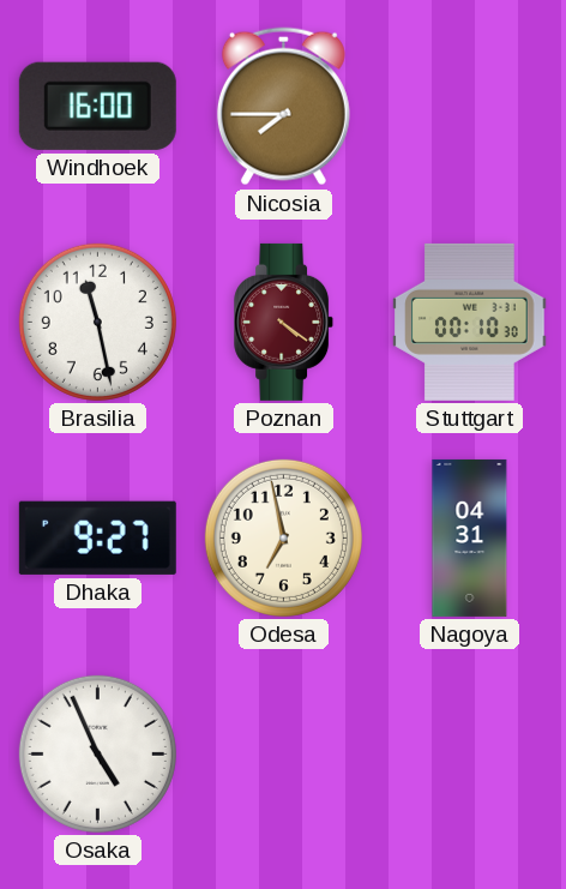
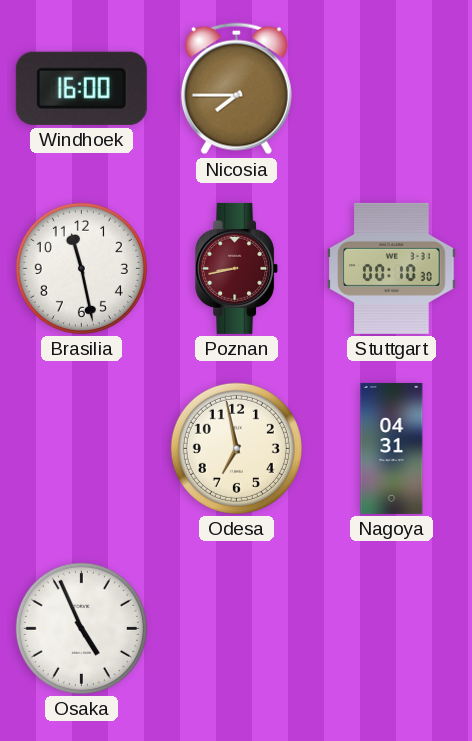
Poznan: 4:21 -> 8:43 (237, 268)
Dhaka: 9:27 -> none (97, 537)
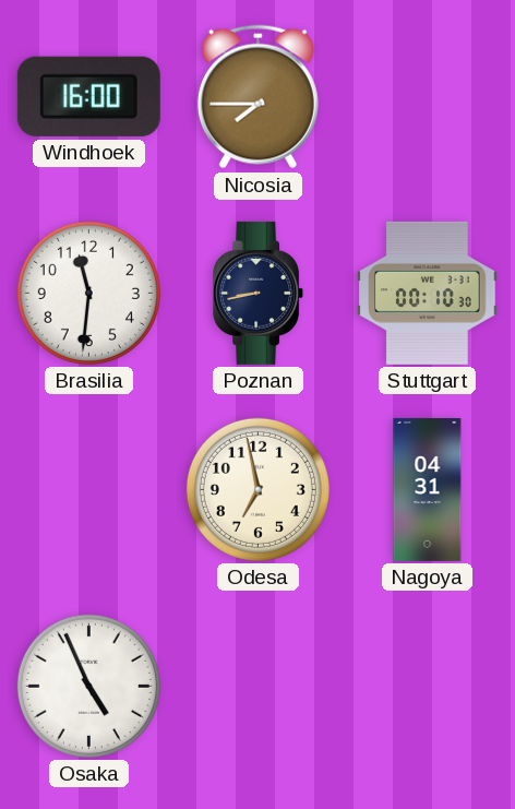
Brasilia: 11:28 -> 11:31 (88, 293)
Poznan dial: burgundy -> navy (259, 293)
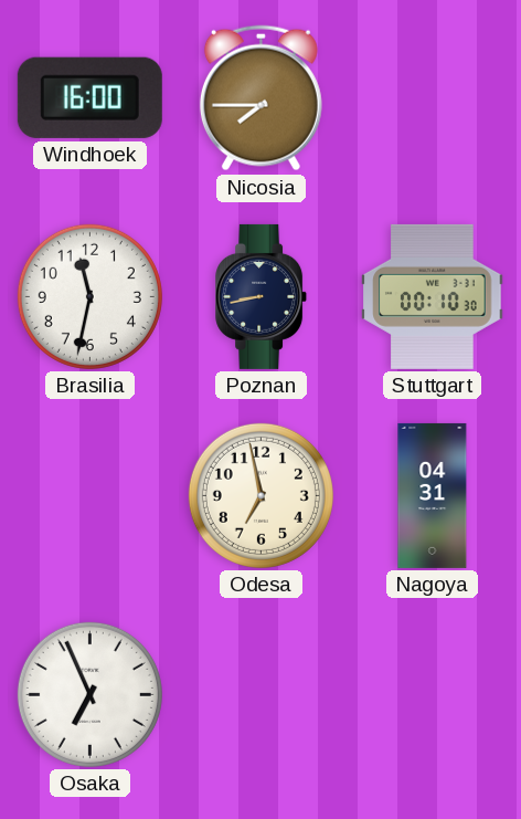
Brasilia: 11:31 -> 11:32 (89, 296)
Osaka: 4:56 -> 6:56 (89, 694)
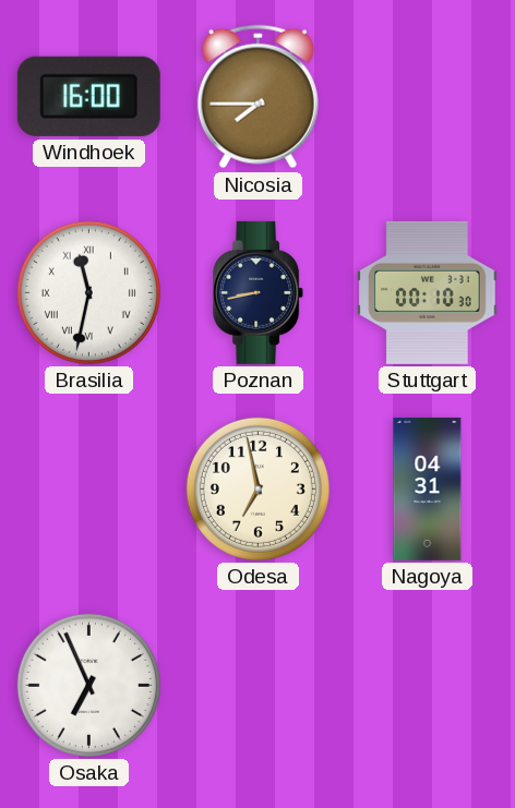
Brasilia numerals: Arabic -> Roman (88, 292)
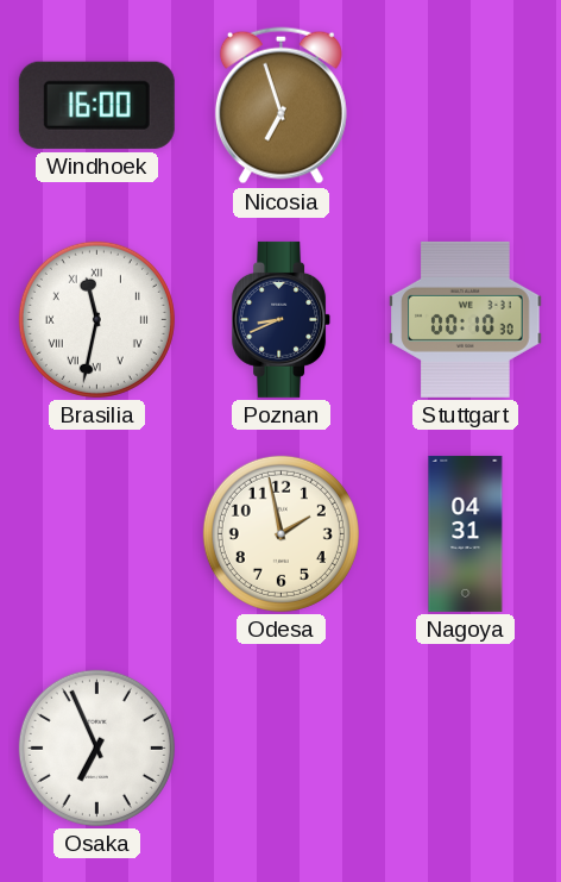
Nicosia: 7:45 -> 6:57 (280, 106)
Poznan: 8:43 -> 8:41 (282, 319)
Odesa: 6:58 -> 1:58 (280, 533)
